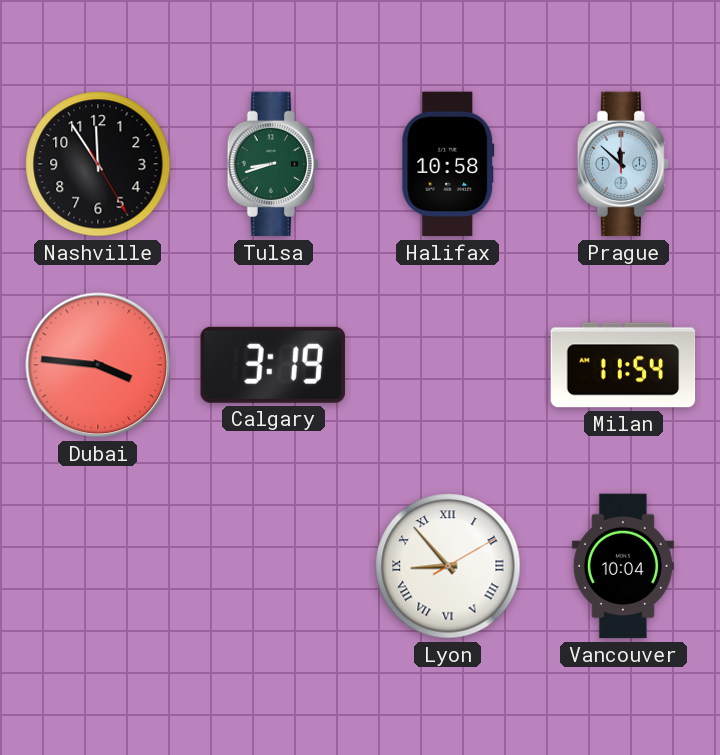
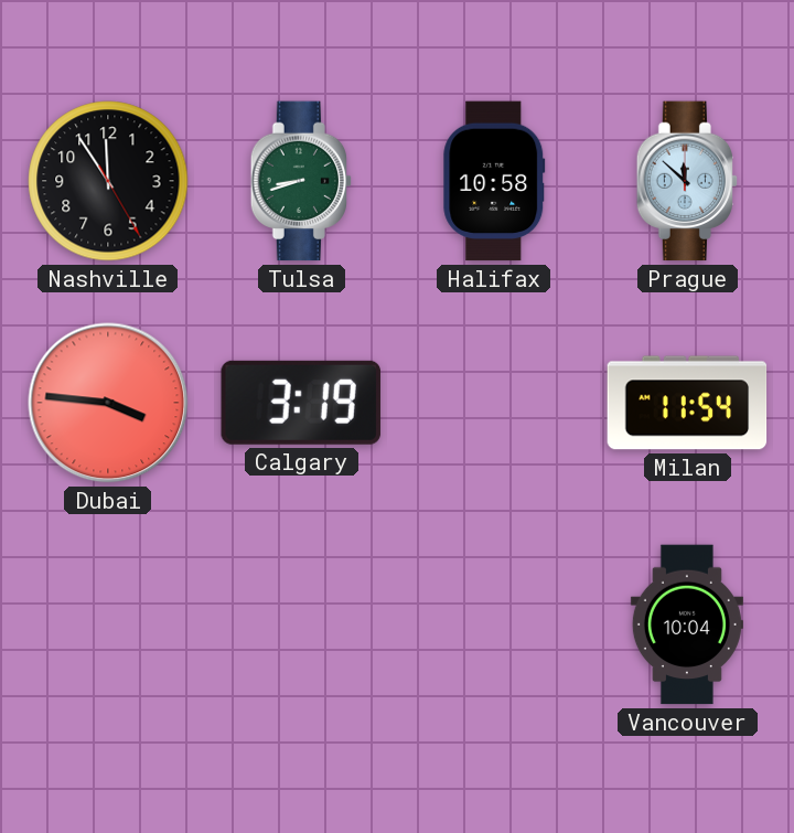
Lyon: 8:53 -> none (448, 566)
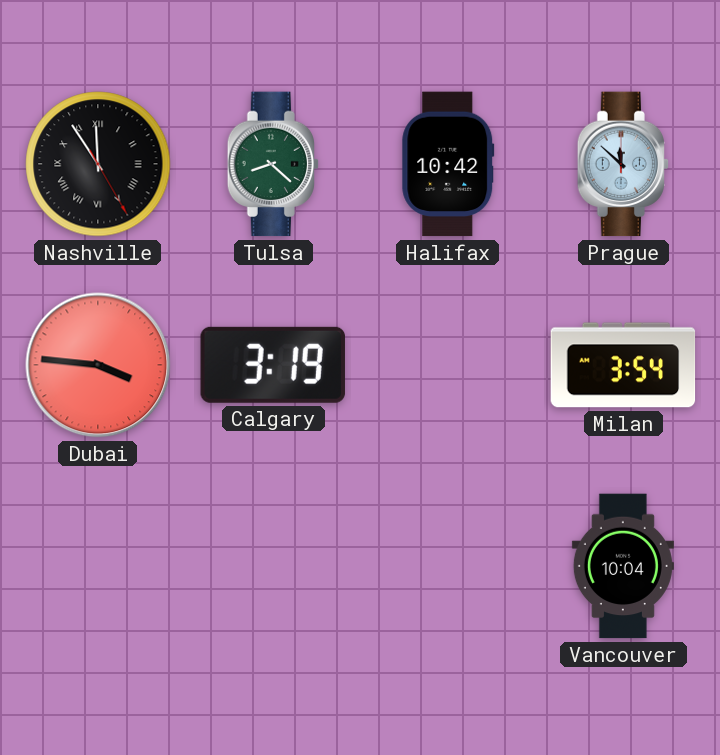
Nashville numerals: Arabic -> Roman (98, 164)
Tulsa: 8:42 -> 8:22 (273, 164)
Halifax: 10:58 -> 10:42 (448, 164)
Milan: 11:54 -> 3:54 (623, 365)
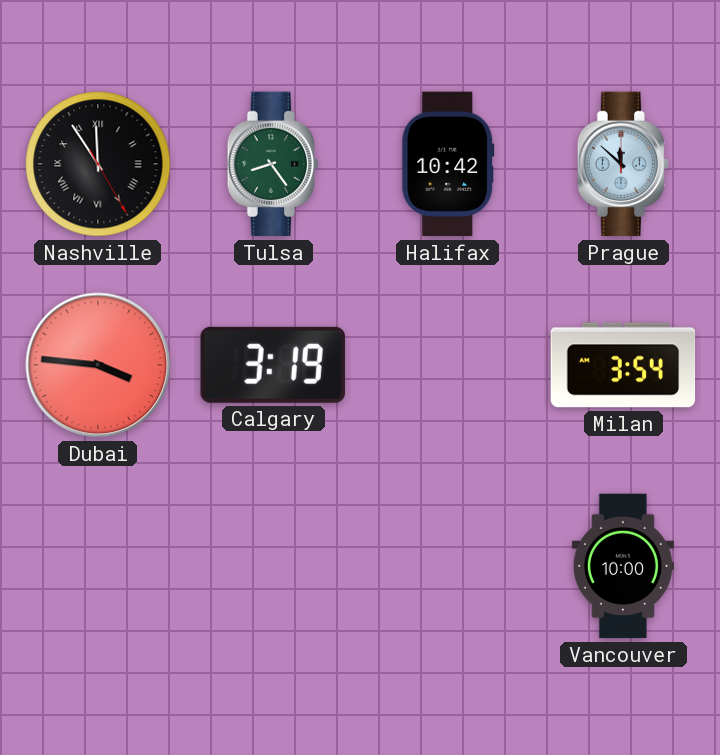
Tulsa: 8:22 -> 8:24 (273, 164)
Vancouver: 10:04 -> 10:00 (623, 566)
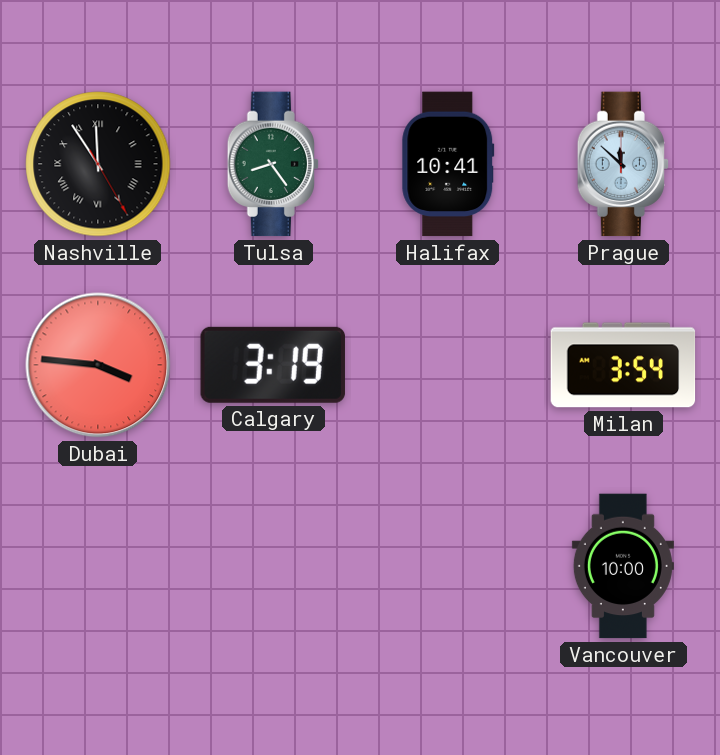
Halifax: 10:42 -> 10:41 (448, 164)
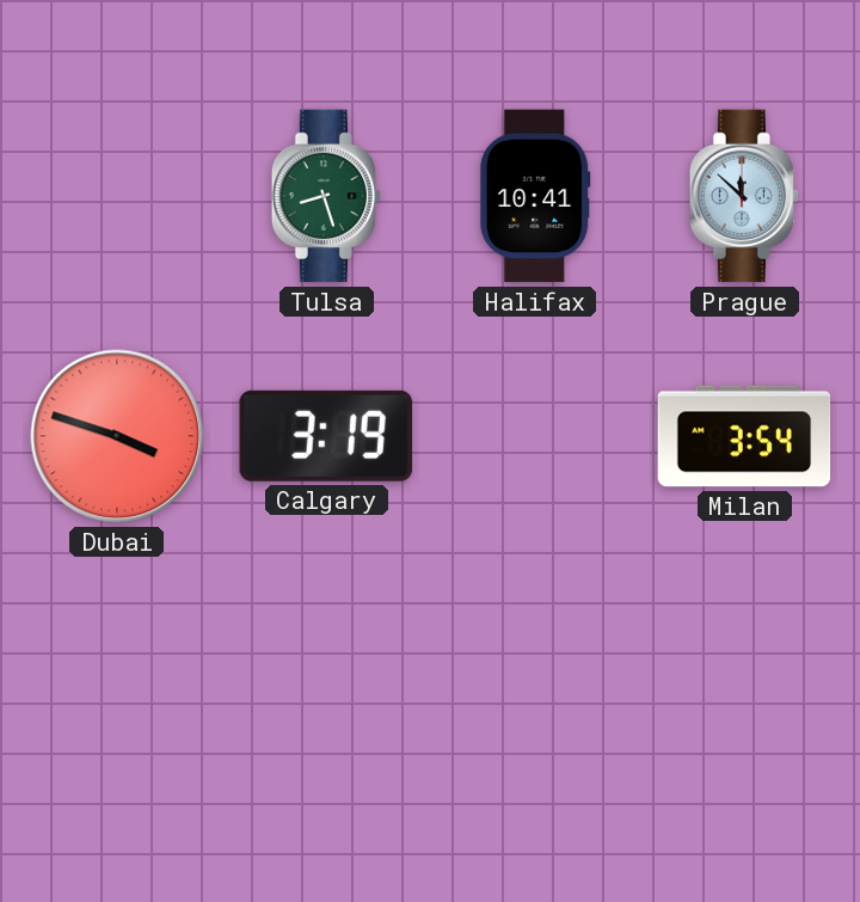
Nashville: 11:54 -> none (98, 164)
Tulsa: 8:24 -> 8:27 (326, 196)
Dubai: 3:46 -> 3:48 (117, 436)
Vancouver: 10:00 -> none (623, 566)
